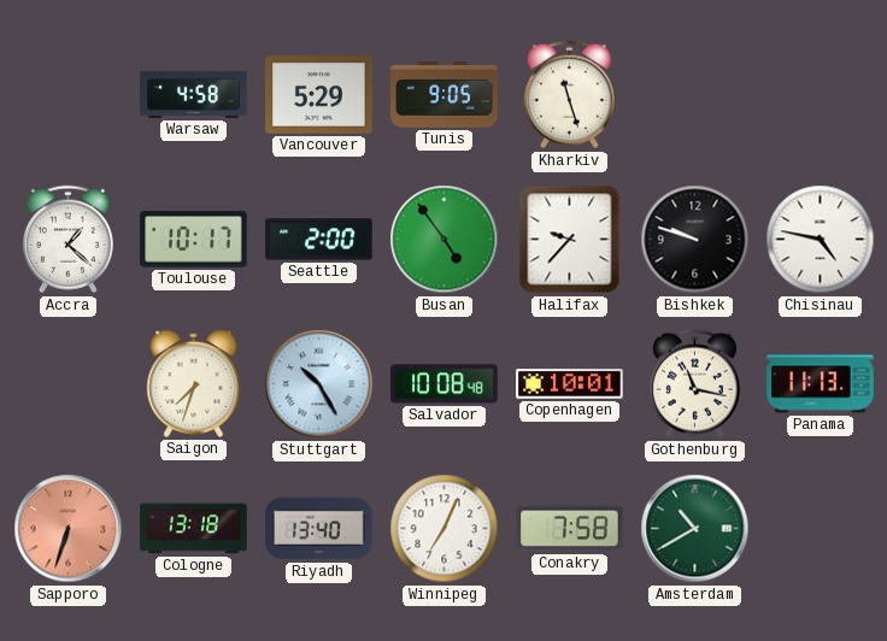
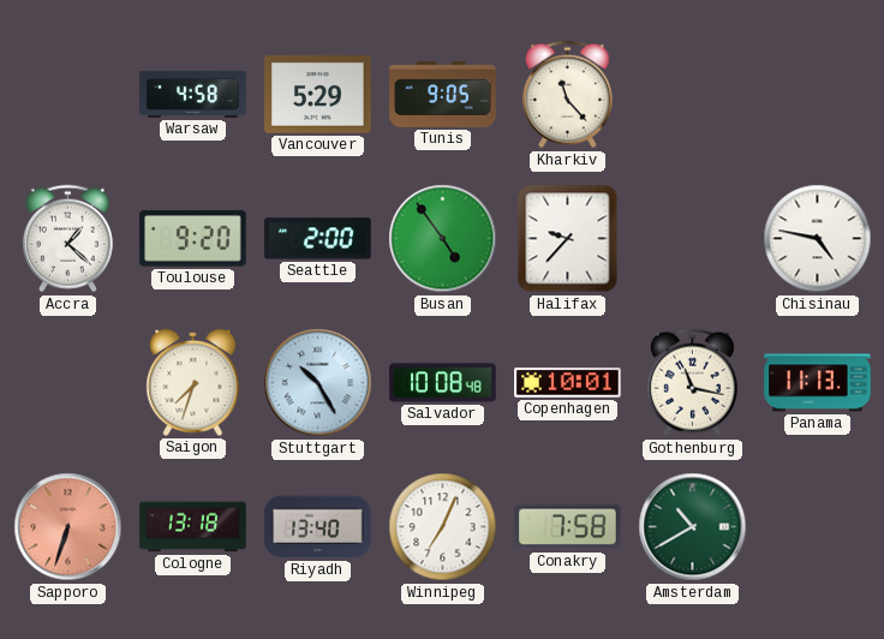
Kharkiv: 11:27 -> 11:23 (567, 95)
Toulouse: 10:17 -> 9:20 (193, 239)
Bishkek: 9:48 -> none (695, 240)
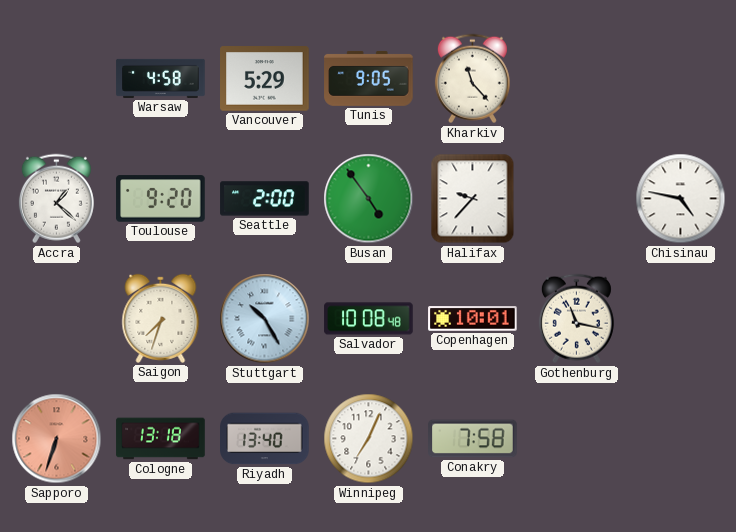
Panama: 11:13 -> none (818, 383)
Amsterdam: 10:40 -> none (693, 527)
